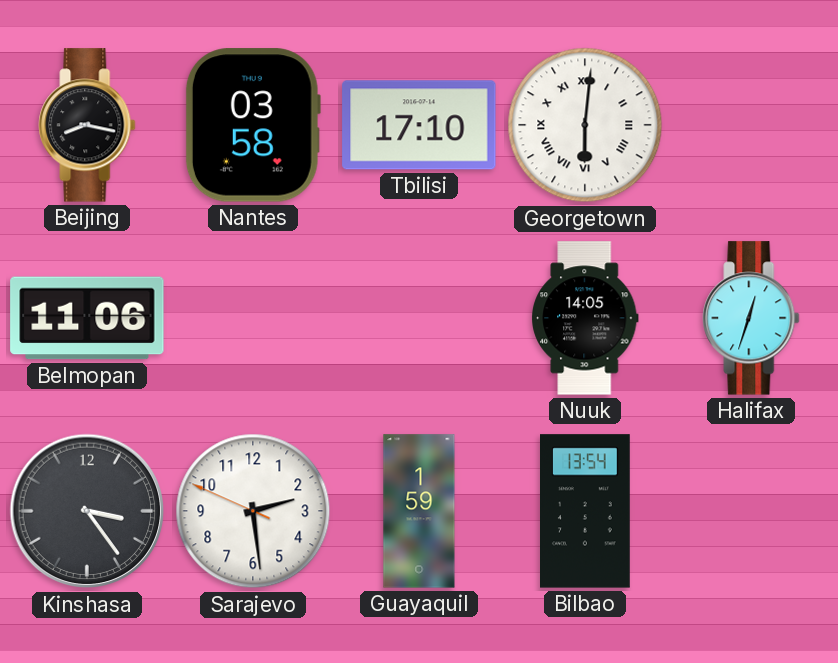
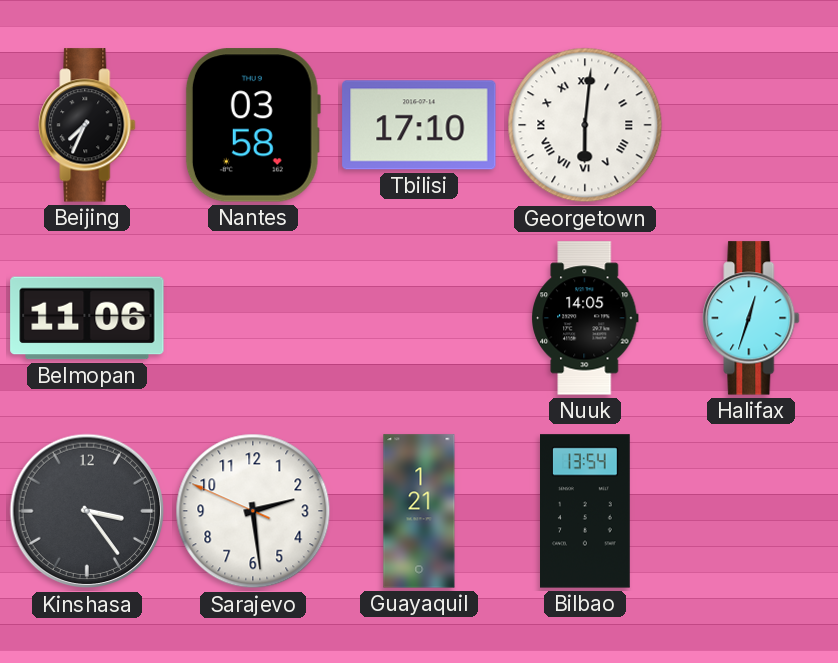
Beijing: 8:17 -> 7:34 (87, 125)
Guayaquil: 1:59 -> 1:21 (419, 511)
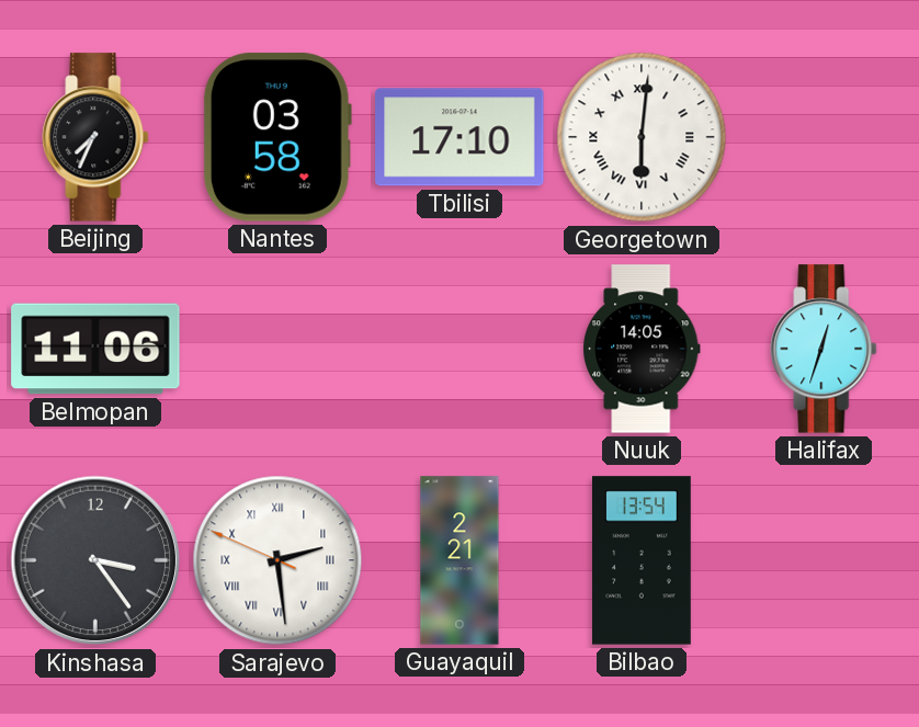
Sarajevo numerals: Arabic -> Roman (277, 560)
Guayaquil: 1:21 -> 2:21 (459, 560)
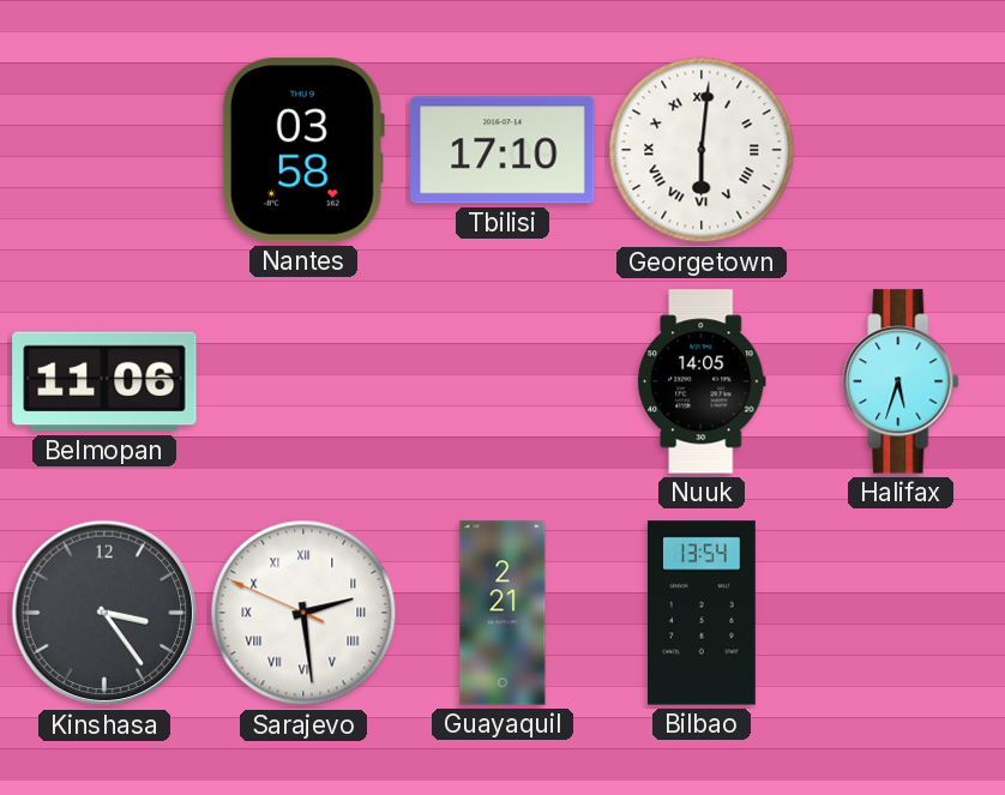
Beijing: 7:34 -> none (95, 137)
Halifax: 12:33 -> 5:33 (901, 381)
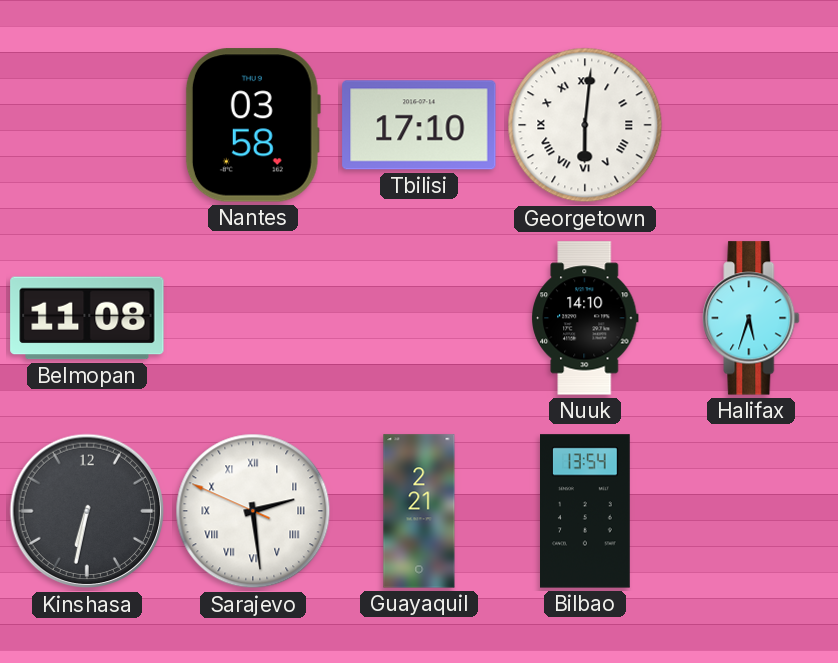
Belmopan: 11:06 -> 11:08 (87, 318)
Nuuk: 14:05 -> 14:10 (586, 318)
Kinshasa: 3:24 -> 6:32 (87, 511)
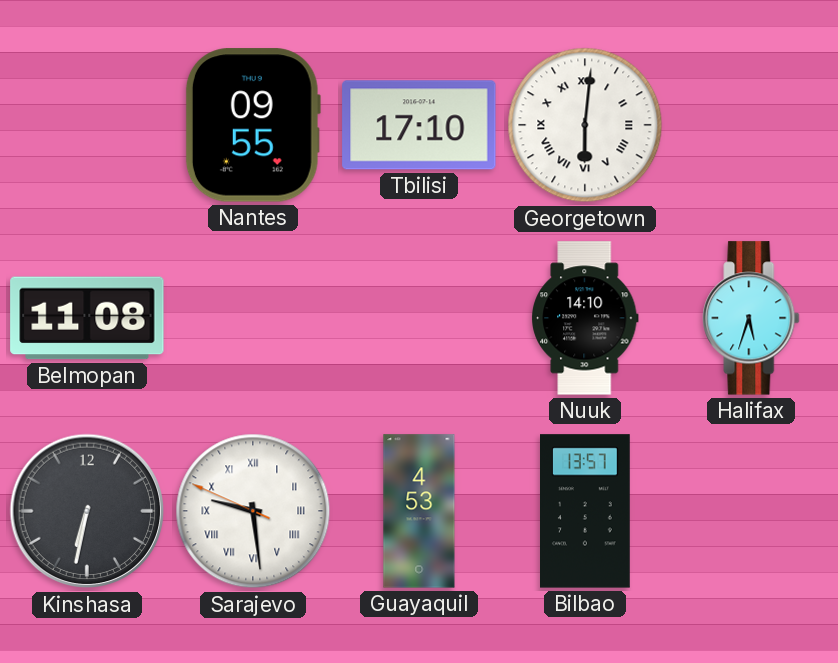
Nantes: 03:58 -> 09:55 (253, 125)
Sarajevo: 2:28 -> 9:28 (253, 511)
Guayaquil: 2:21 -> 4:53 (419, 511)
Bilbao: 13:54 -> 13:57 (586, 511)
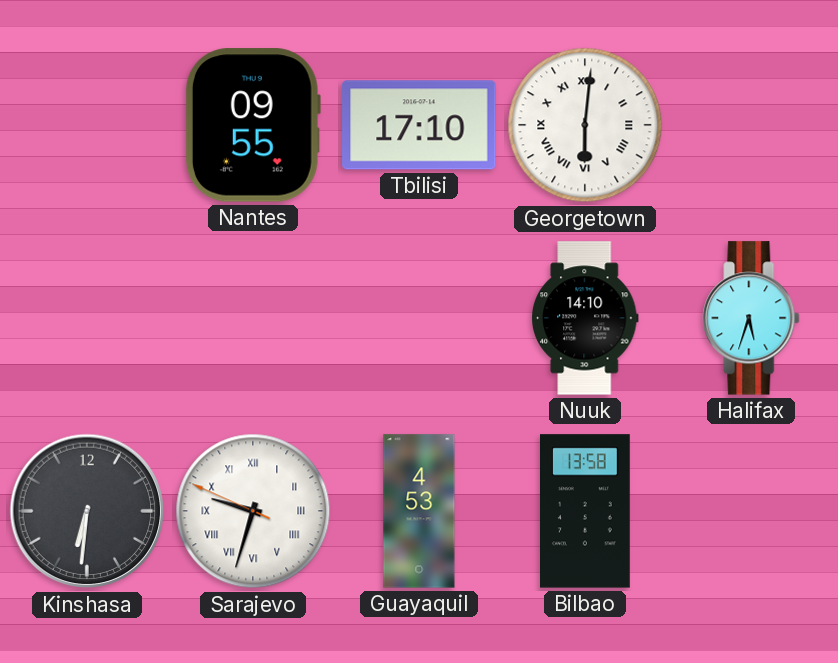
Belmopan: 11:08 -> none (87, 318)
Kinshasa: 6:32 -> 6:31 (87, 511)
Sarajevo: 9:28 -> 9:32 (253, 511)
Bilbao: 13:57 -> 13:58 (586, 511)
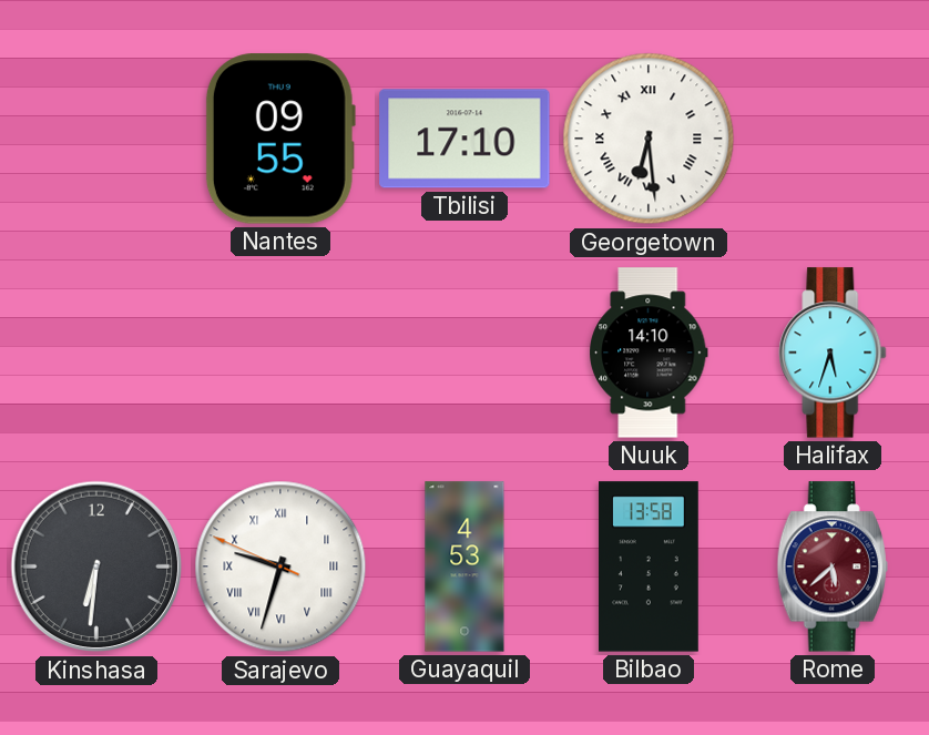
Georgetown: 6:01 -> 6:29 (649, 139)
Rome: none -> 5:38 (833, 566)
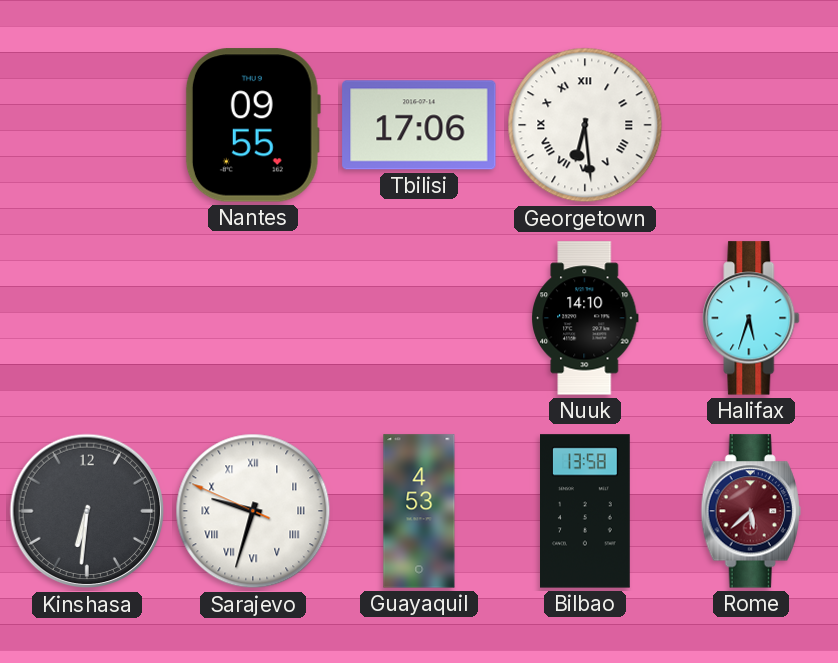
Tbilisi: 17:10 -> 17:06 (419, 125)
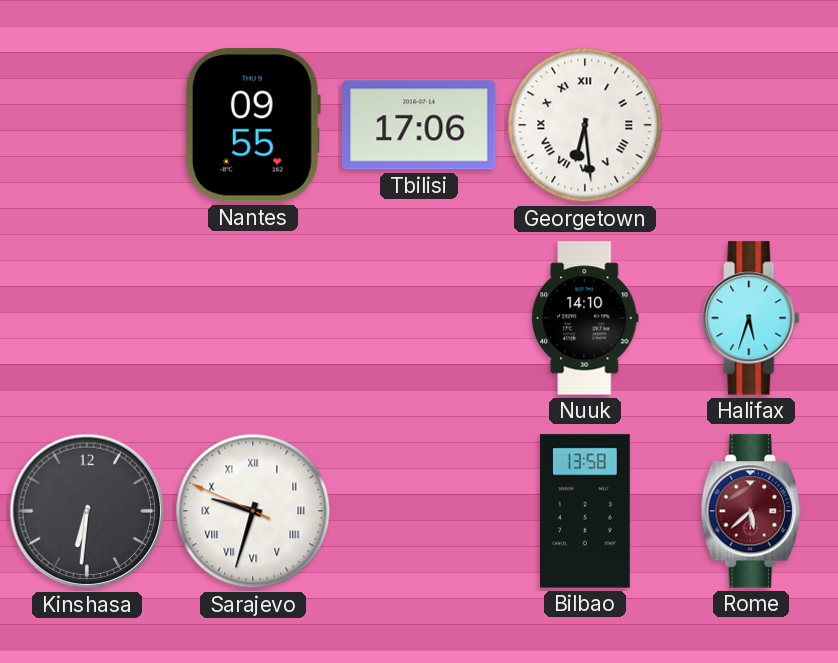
Guayaquil: 4:53 -> none (419, 511)
